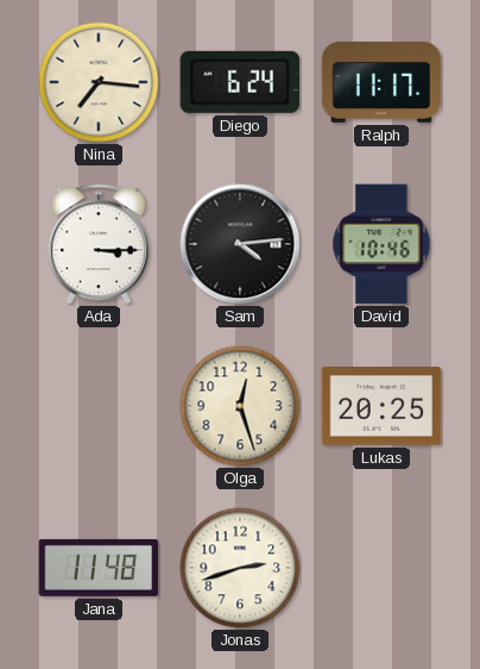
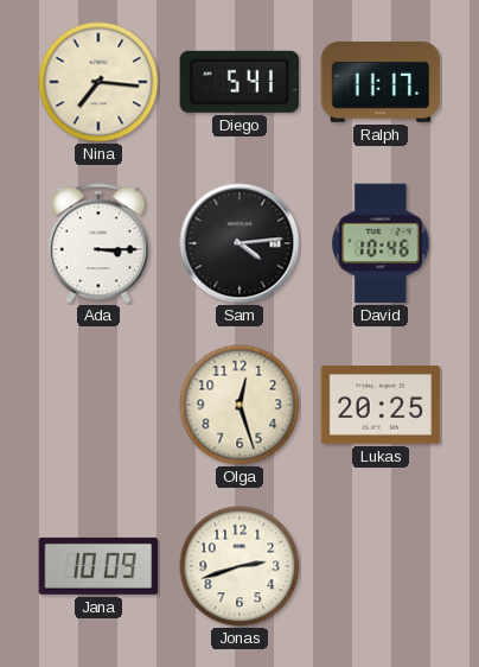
Diego: 6:24 -> 5:41 (239, 82)
Jana: 11:48 -> 10:09 (98, 566)
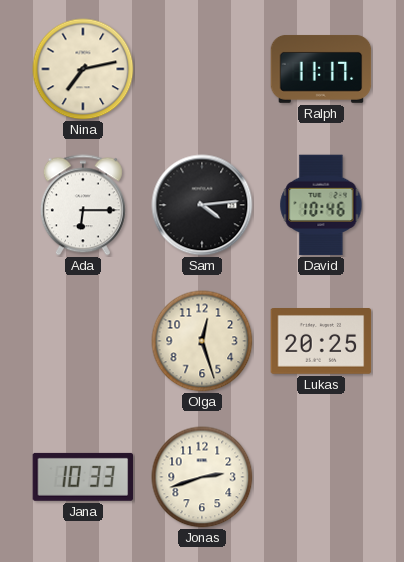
Nina: 7:16 -> 7:13 (83, 69)
Diego: 5:41 -> none (239, 82)
Ada: 3:15 -> 6:15 (83, 205)
Jana: 10:09 -> 10:33 (83, 477)
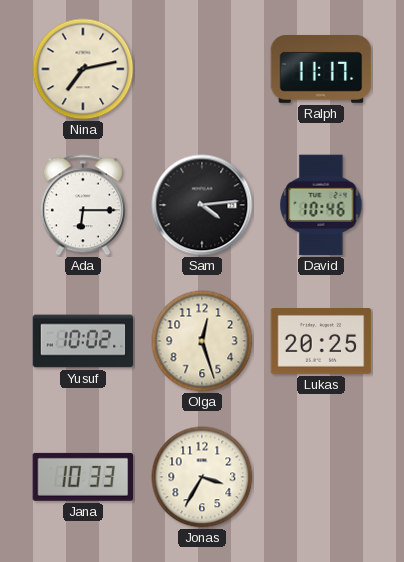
Yusuf: none -> 10:02 (83, 341)
Jonas: 2:42 -> 3:35 (202, 477)
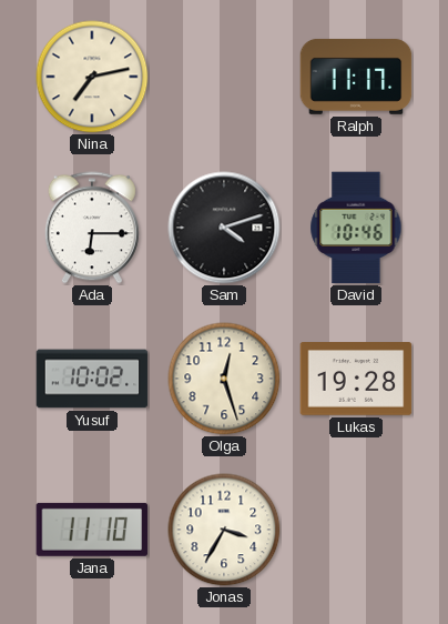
Sam: 4:14 -> 4:12 (224, 228)
Lukas: 20:25 -> 19:28 (356, 380)
Jana: 10:33 -> 11:10 (92, 530)
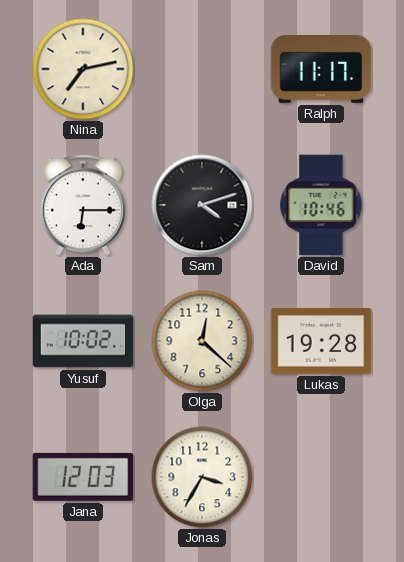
Olga: 12:27 -> 12:22 (202, 341)
Jana: 11:10 -> 12:03 (83, 477)
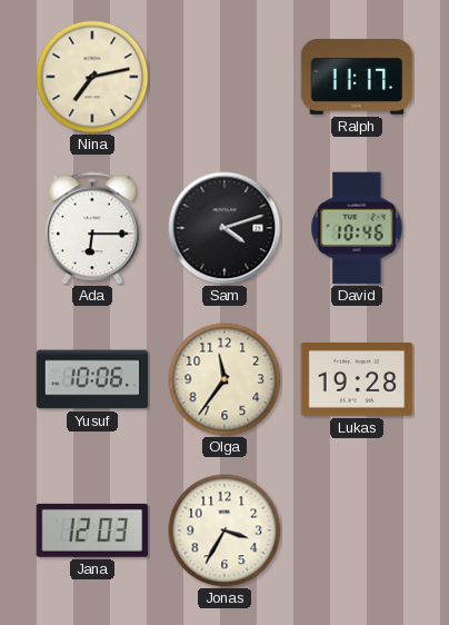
Yusuf: 10:02 -> 10:06 (92, 379)
Olga: 12:22 -> 11:36 (225, 379)
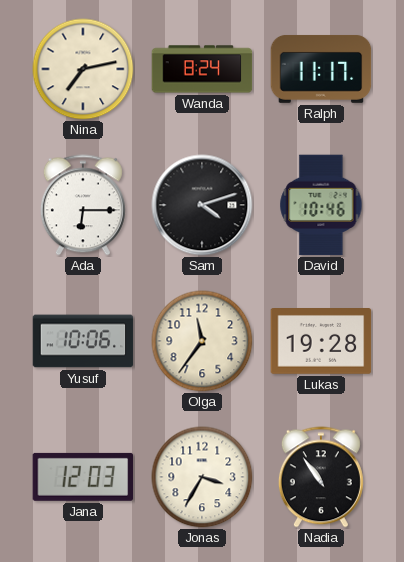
Wanda: none -> 8:24 (202, 69)
Nadia: none -> 10:54 (321, 477)
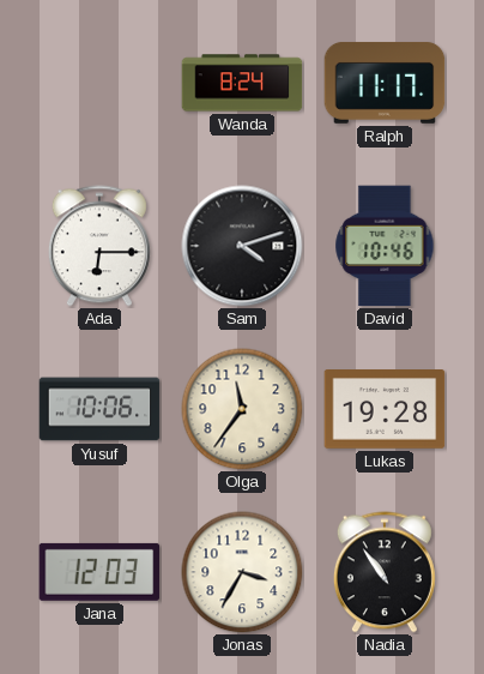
Nina: 7:13 -> none (83, 69)
